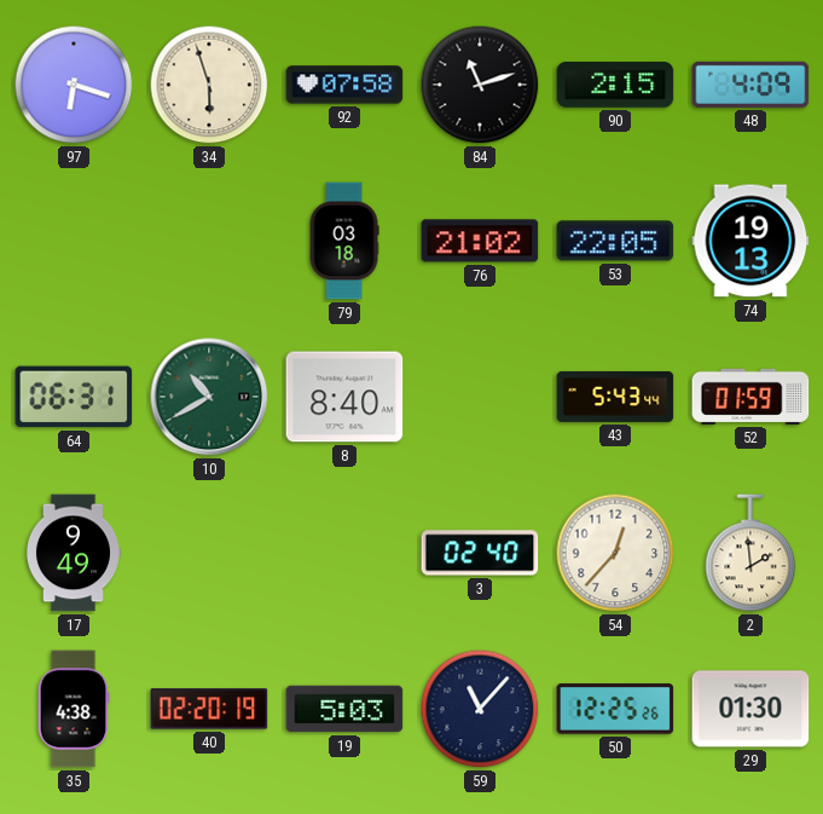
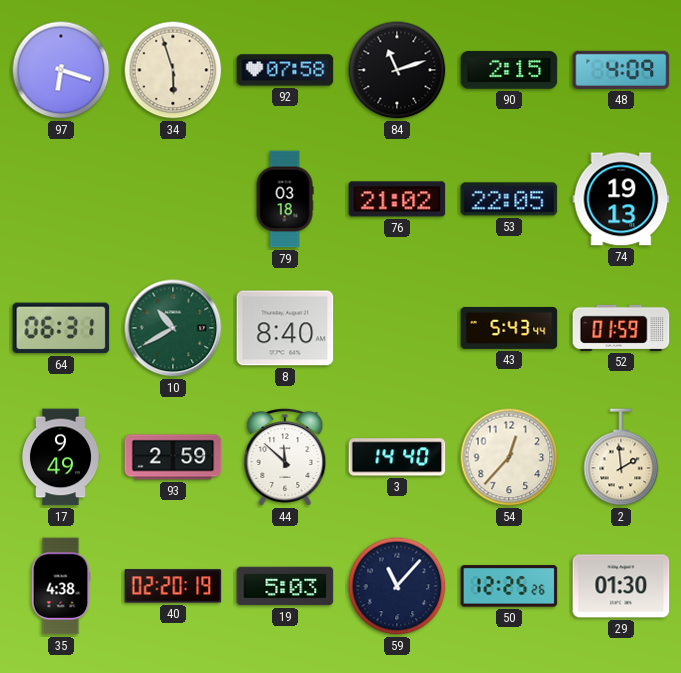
93: none -> 2:59 (173, 457)
44: none -> 11:52 (285, 458)
3: 02:40 -> 14:40 (397, 457)
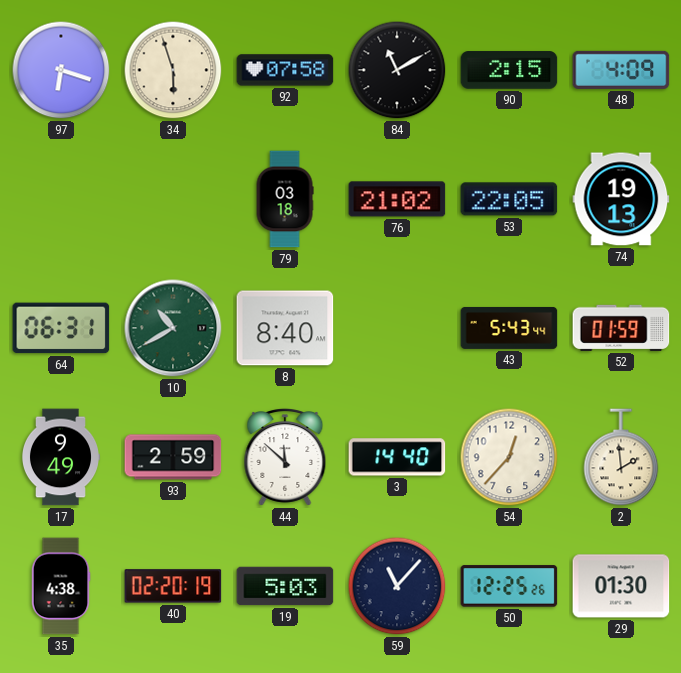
84: 11:12 -> 11:10 (397, 70)
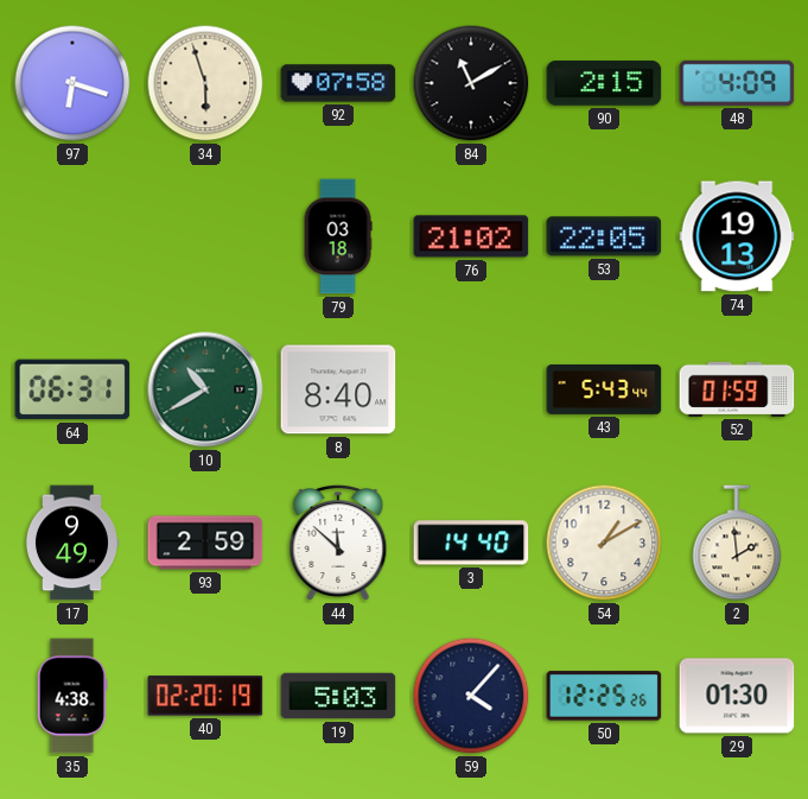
54: 12:37 -> 1:10 (604, 543)
59: 11:07 -> 4:07 (471, 696)
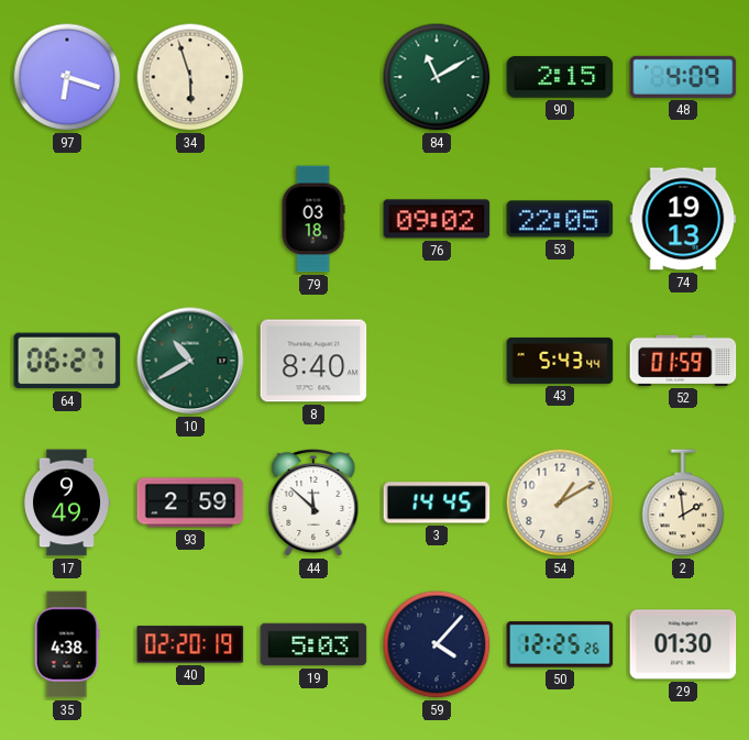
92: 07:58 -> none (338, 83)
84 dial: black -> green (437, 77)
76: 21:02 -> 09:02 (437, 219)
64: 06:31 -> 06:27 (67, 361)
3: 14:40 -> 14:45 (437, 502)
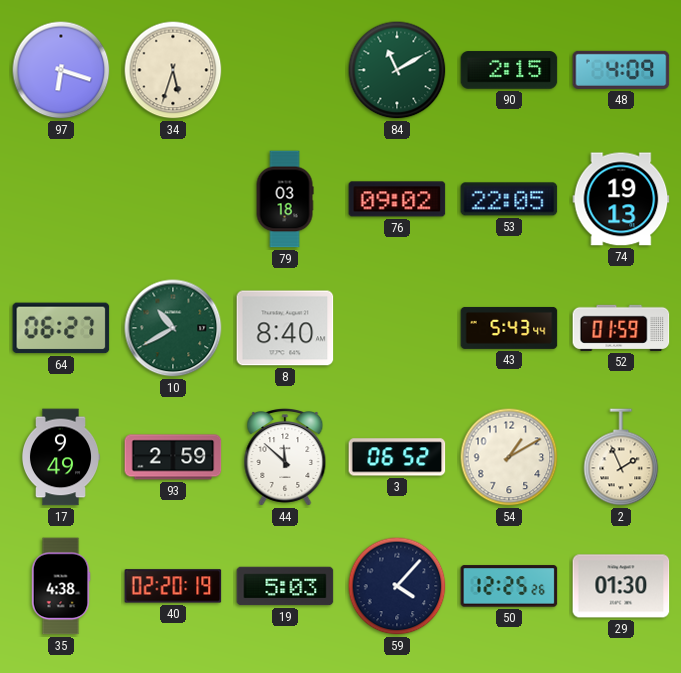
34: 5:57 -> 5:33 (173, 70)
3: 14:45 -> 06:52 (397, 457)
2: 1:59 -> 1:56 (621, 457)
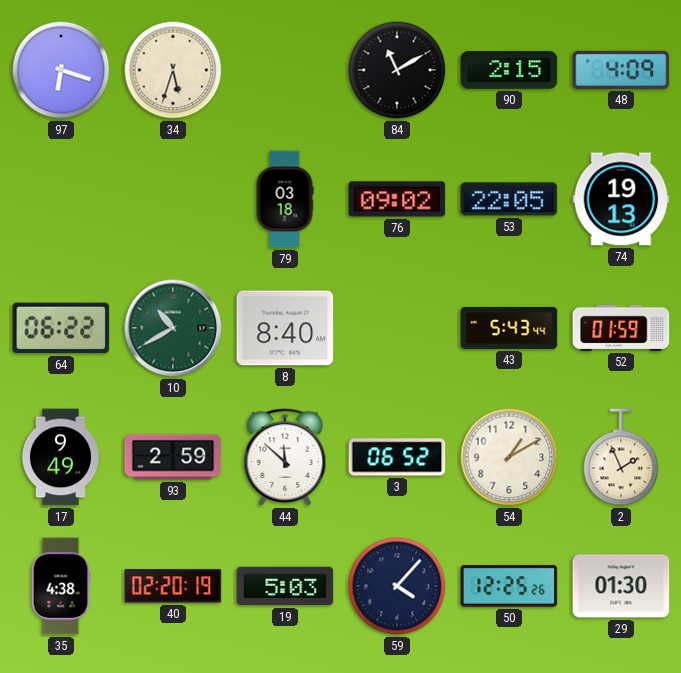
84 dial: green -> black (397, 70)
64: 06:27 -> 06:22 (61, 328)
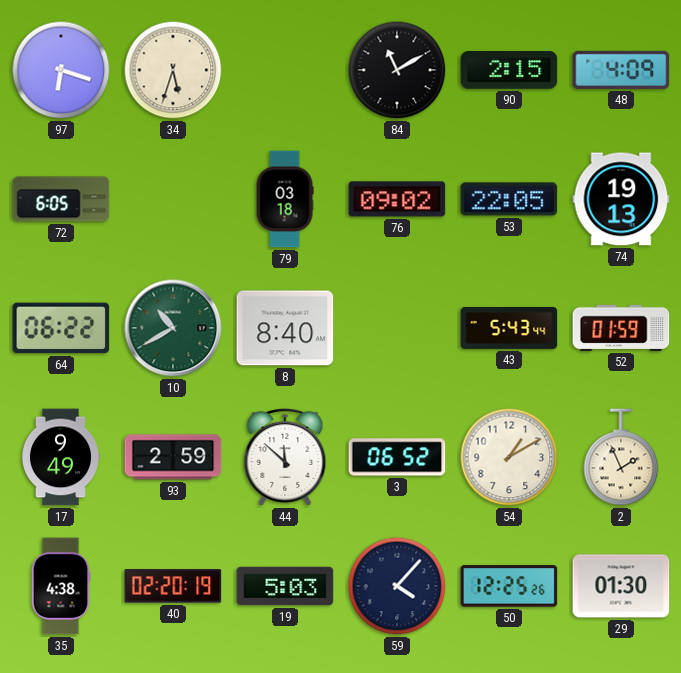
72: none -> 6:05 (61, 199)
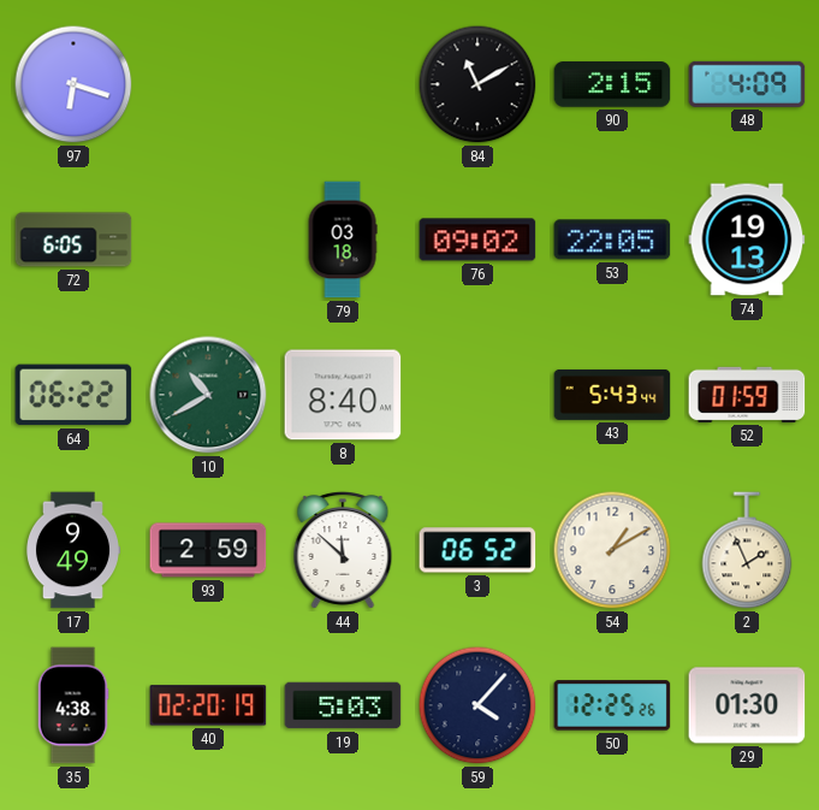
34: 5:33 -> none (173, 70)
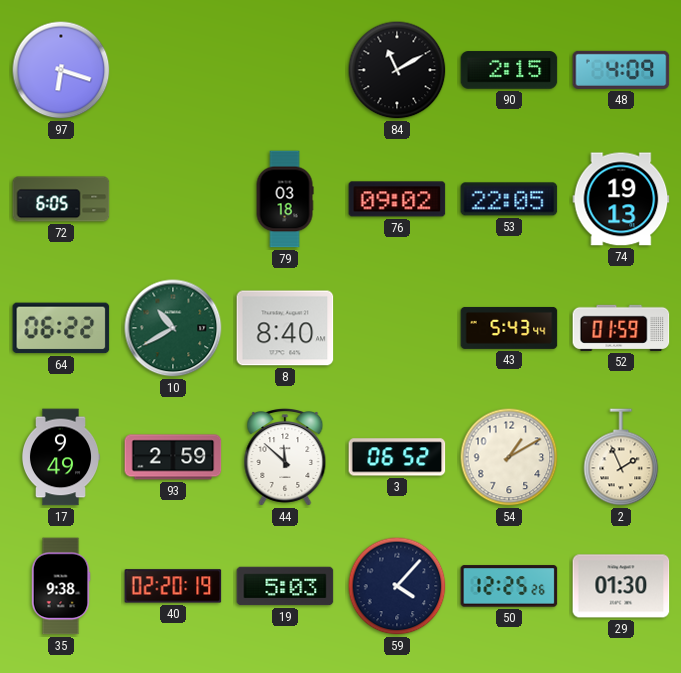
35: 4:38 -> 9:38 (61, 586)
